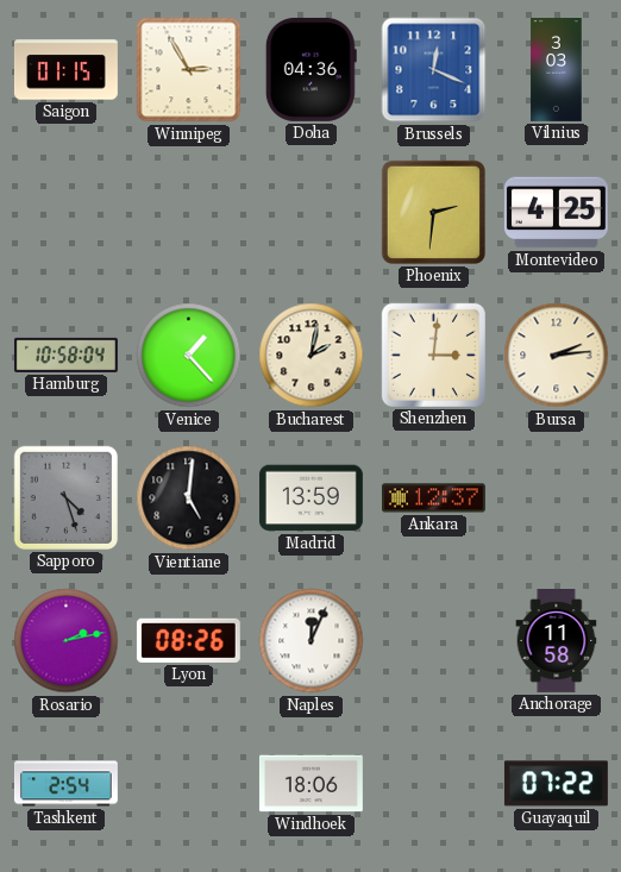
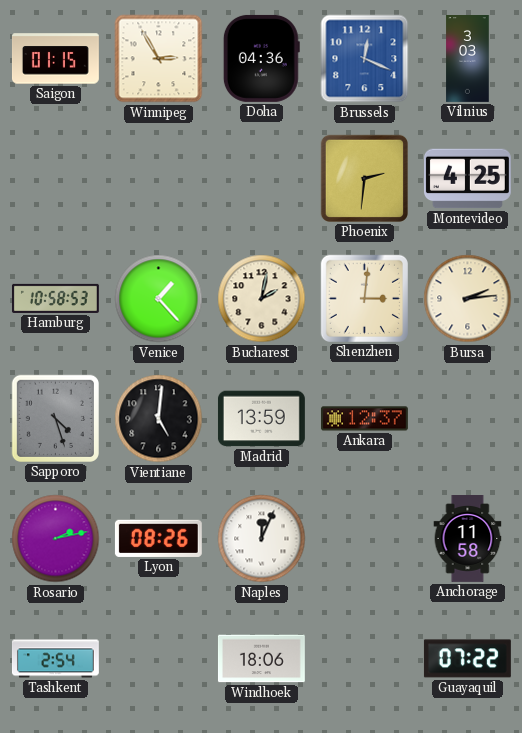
Hamburg: 10:58:04 -> 10:58:53 (55, 298)
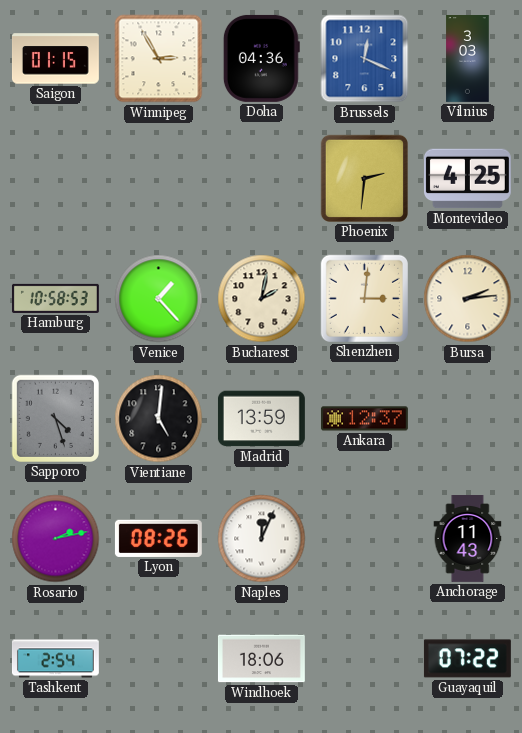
Anchorage: 11:58 -> 11:43 (468, 539)
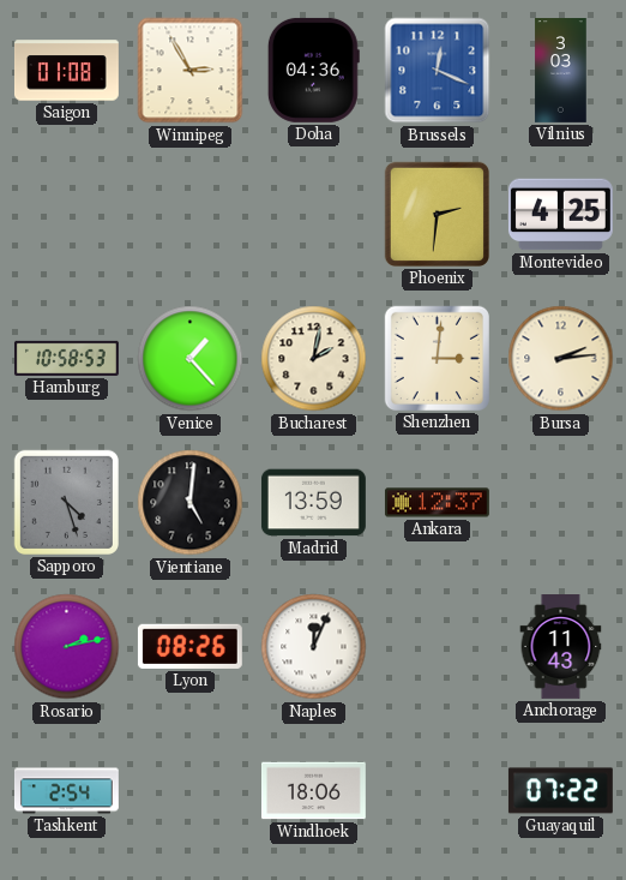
Saigon: 01:15 -> 01:08 (66, 71)
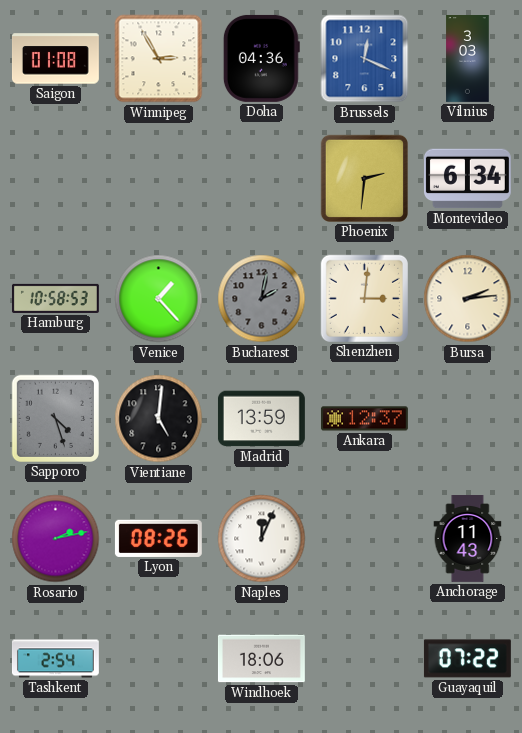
Montevideo: 4:25 -> 6:34 (467, 179)
Bucharest dial: cream -> grey (262, 299)
